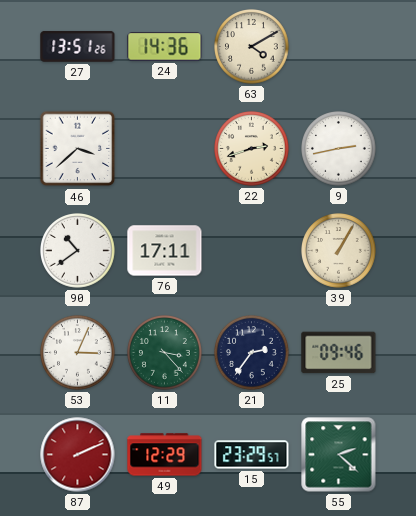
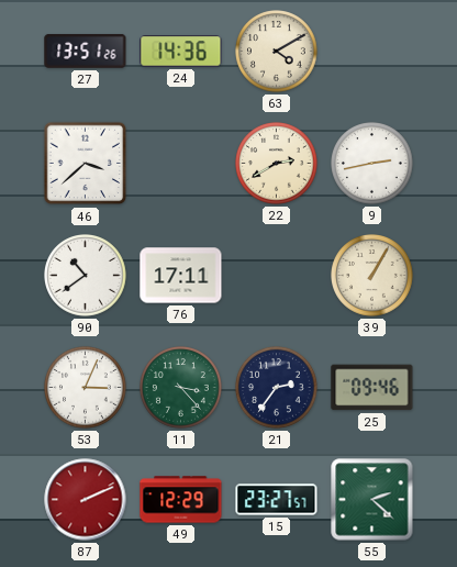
22: 2:42 -> 2:40 (277, 164)
15: 23:29 -> 23:27 (277, 500)
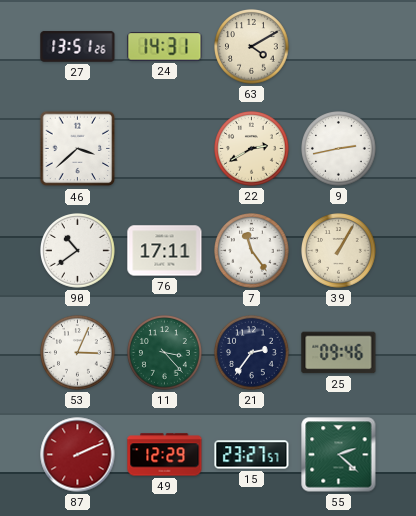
24: 14:36 -> 14:31 (165, 47)
7: none -> 11:24 (252, 251)
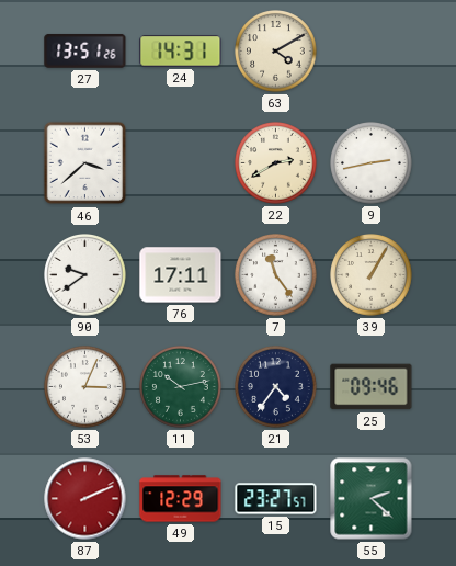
90: 10:39 -> 9:39 (86, 275)
11: 3:23 -> 10:13 (181, 387)
21: 2:36 -> 4:36 (276, 387)
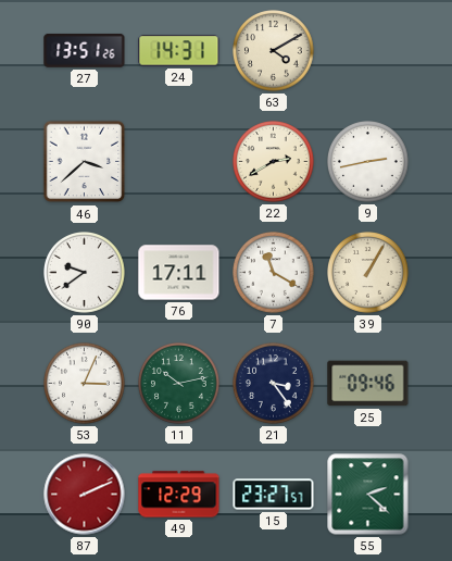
7: 11:24 -> 11:20 (274, 273)
21: 4:36 -> 3:24 (274, 384)
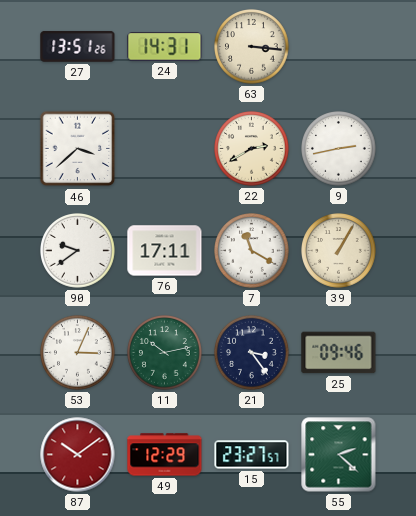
63: 4:10 -> 3:16 (252, 47)
87: 2:11 -> 10:09 (78, 455)
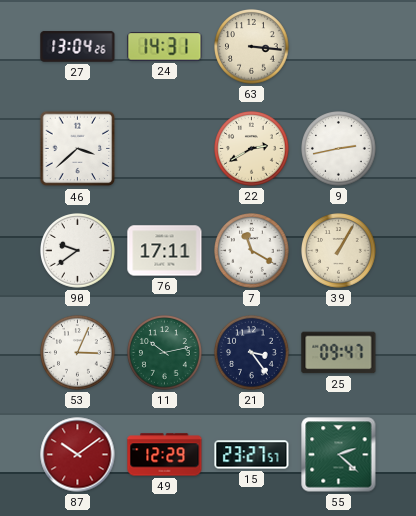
27: 13:51 -> 13:04 (78, 47)
25: 09:46 -> 09:47 (339, 353)
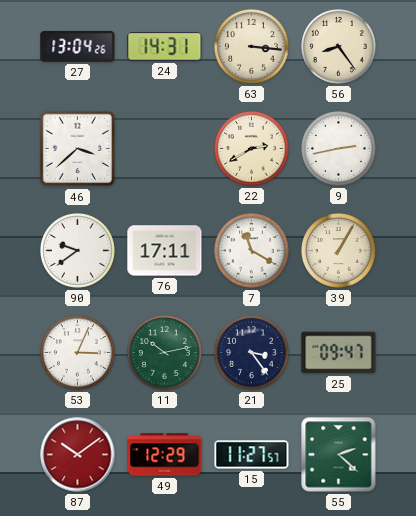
56: none -> 8:24 (339, 47)
15: 23:27 -> 11:27 (252, 455)
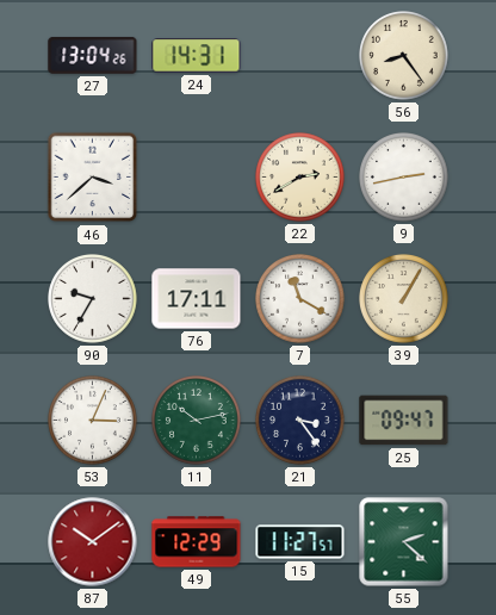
63: 3:16 -> none (252, 47)
90: 9:39 -> 9:35 (93, 299)
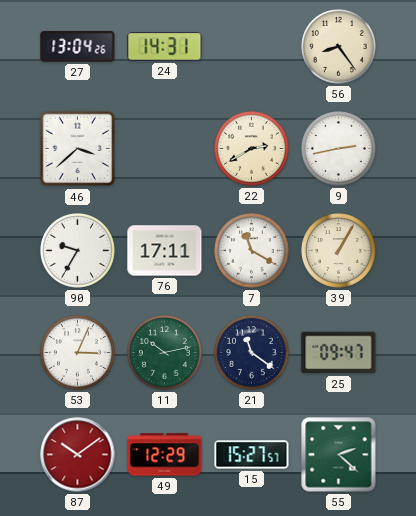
21: 3:24 -> 11:21 (252, 353)
15: 11:27 -> 15:27 (252, 455)
